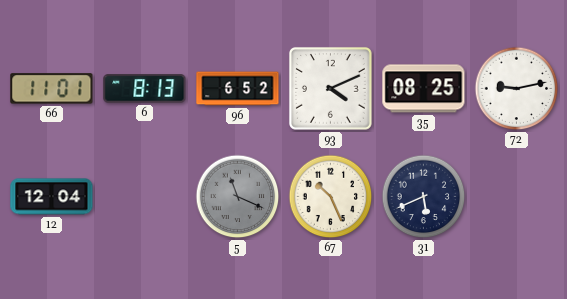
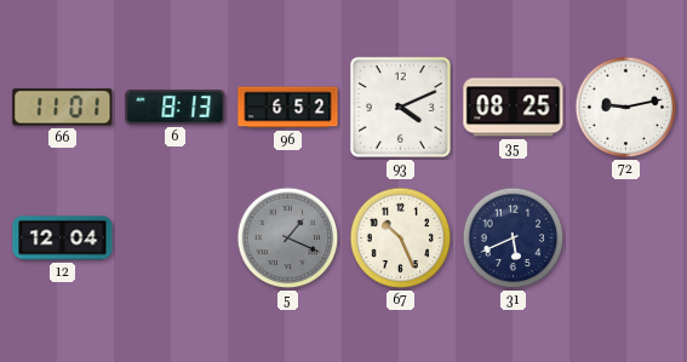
5: 11:19 -> 1:19 (288, 239)
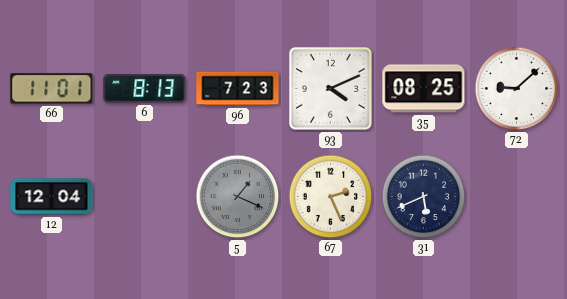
96: 6:52 -> 7:23 (238, 89)
72: 9:13 -> 9:08 (517, 89)
67: 10:26 -> 2:26 (331, 197)
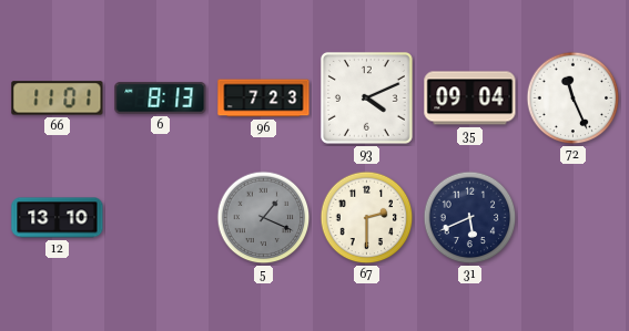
35: 08:25 -> 09:04 (470, 99)
72: 9:08 -> 11:26 (574, 99)
12: 12:04 -> 13:10 (58, 218)
67: 2:26 -> 2:30 (367, 218)
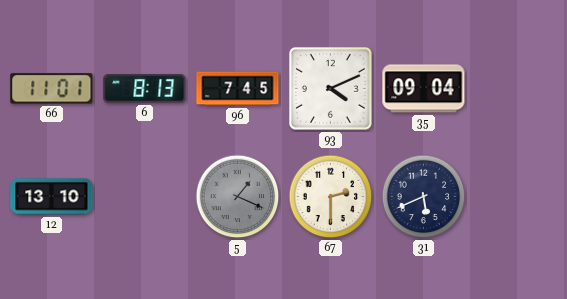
96: 7:23 -> 7:45 (238, 89)
72: 11:26 -> none (574, 99)
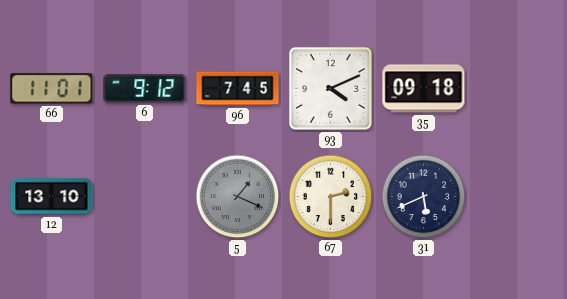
6: 8:13 -> 9:12 (145, 89)
35: 09:04 -> 09:18 (424, 89)
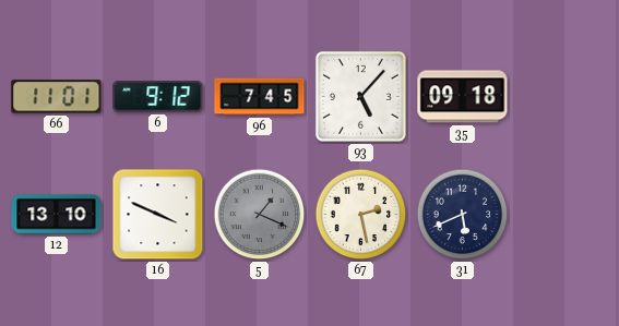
93: 4:11 -> 5:07 (360, 96)
16: none -> 3:49 (158, 215)
67: 2:30 -> 2:28 (361, 215)
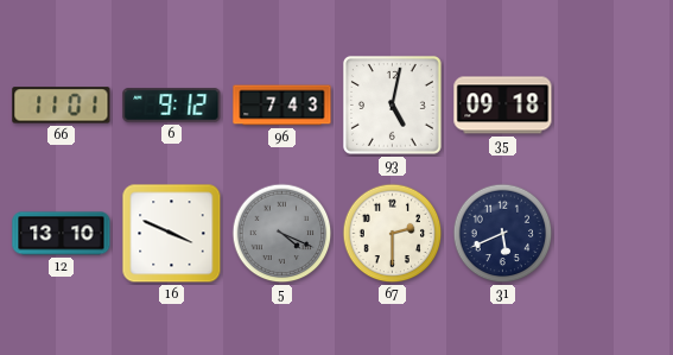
96: 7:45 -> 7:43 (282, 106)
93: 5:07 -> 5:02 (392, 104)
5: 1:19 -> 4:19 (282, 234)
67: 2:28 -> 2:30 (393, 234)
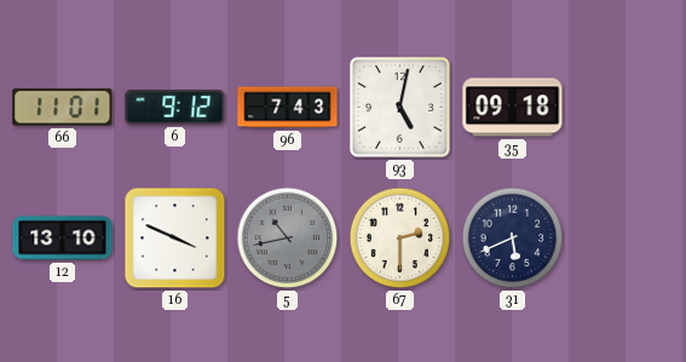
5: 4:19 -> 10:43 (288, 239)
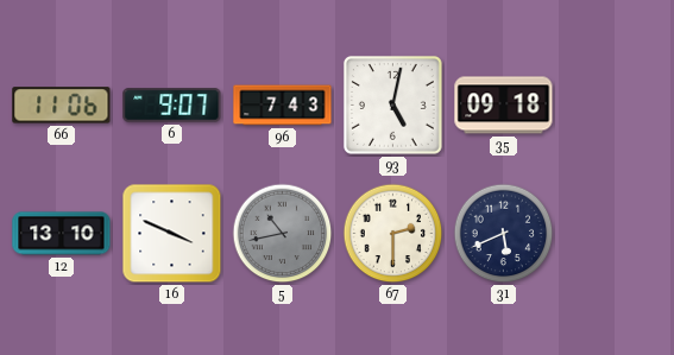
66: 11:01 -> 11:06 (62, 106)
6: 9:12 -> 9:07 (172, 106)
